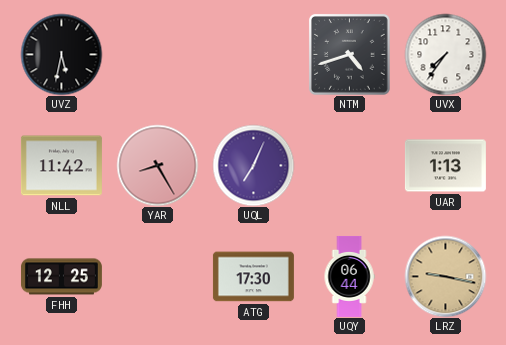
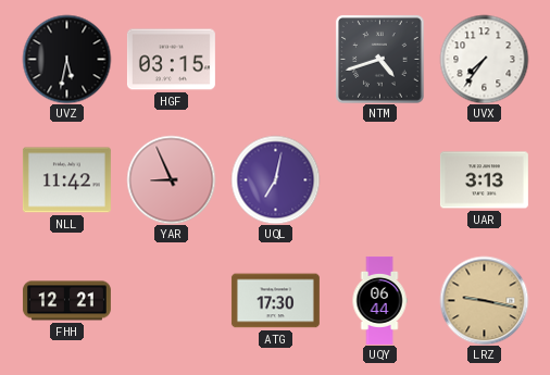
HGF: none -> 03:15 (171, 60)
YAR: 8:25 -> 8:56 (171, 179)
UQL: 7:04 -> 7:02 (275, 179)
UAR: 1:13 -> 3:13 (484, 180)
FHH: 12:25 -> 12:21 (66, 301)
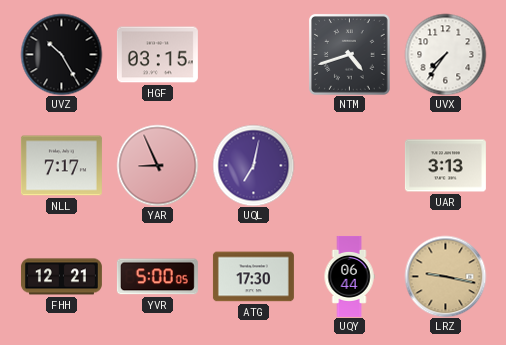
UVZ: 5:32 -> 10:25 (61, 54)
NLL: 11:42 -> 7:17 (61, 166)
YVR: none -> 5:00 (157, 277)
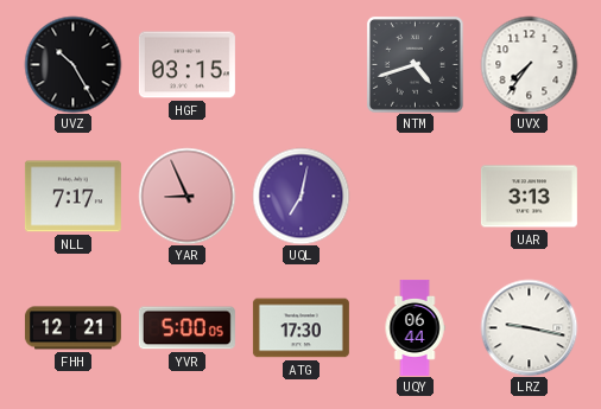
LRZ dial: champagne -> white (529, 327)
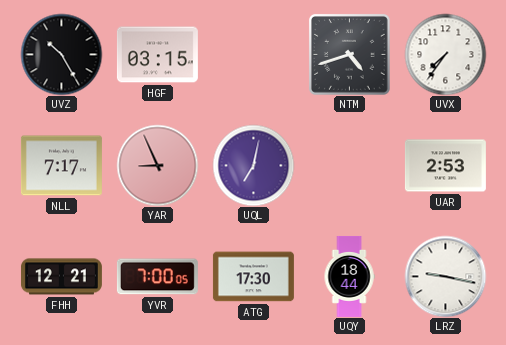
UAR: 3:13 -> 2:53 (445, 166)
YVR: 5:00 -> 7:00 (157, 277)
UQY: 06:44 -> 18:44 (349, 276)
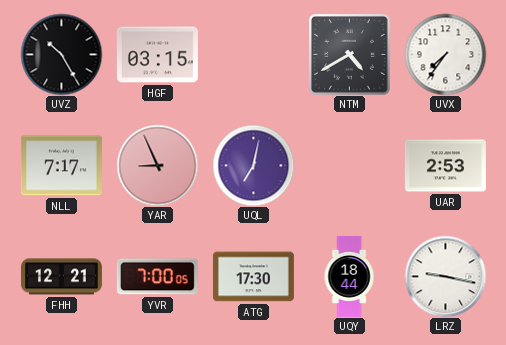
NTM: 4:42 -> 4:40 (349, 54)
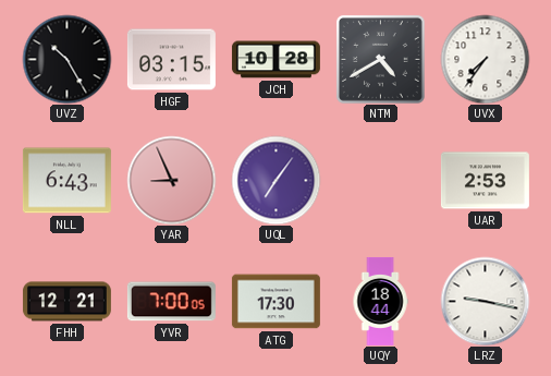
JCH: none -> 10:28 (275, 60)
NLL: 7:17 -> 6:43 (66, 181)
UQL: 7:02 -> 7:06 (275, 180)
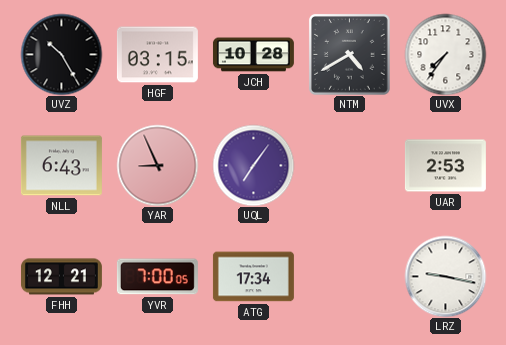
ATG: 17:30 -> 17:34 (253, 277)
UQY: 18:44 -> none (380, 301)
